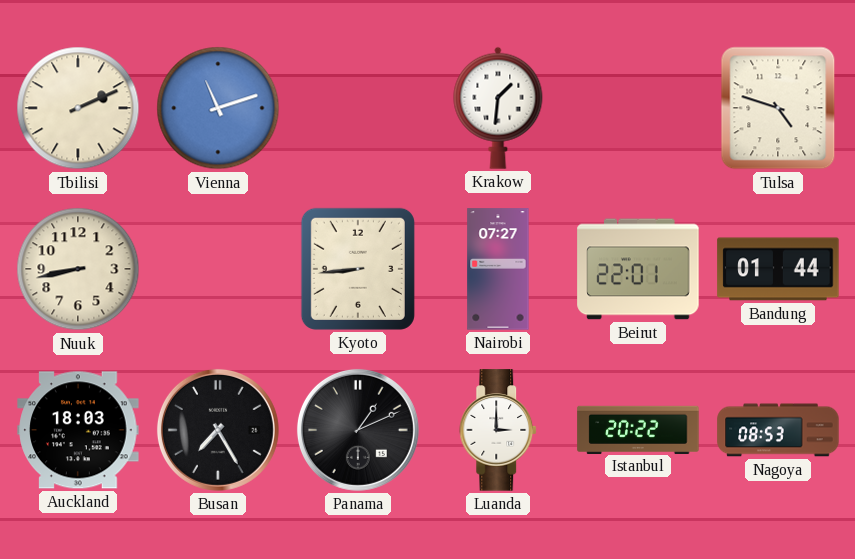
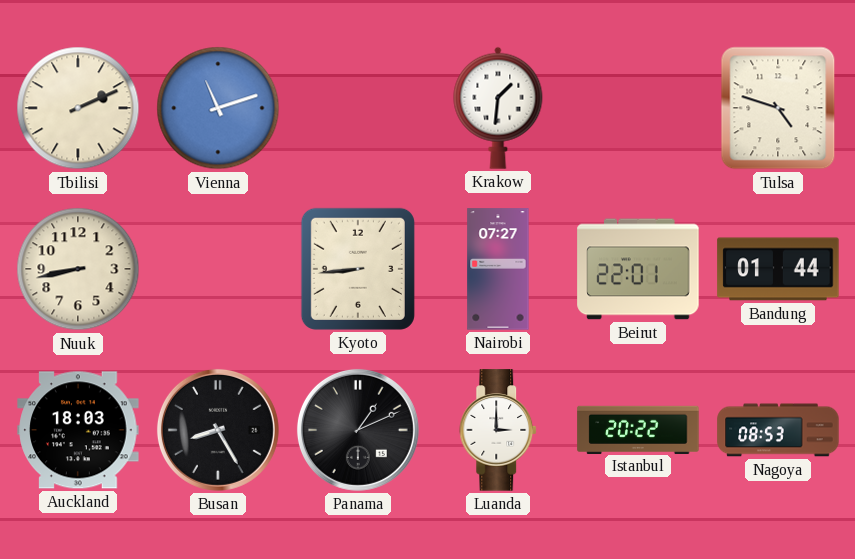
Busan: 7:25 -> 8:25 (218, 430)
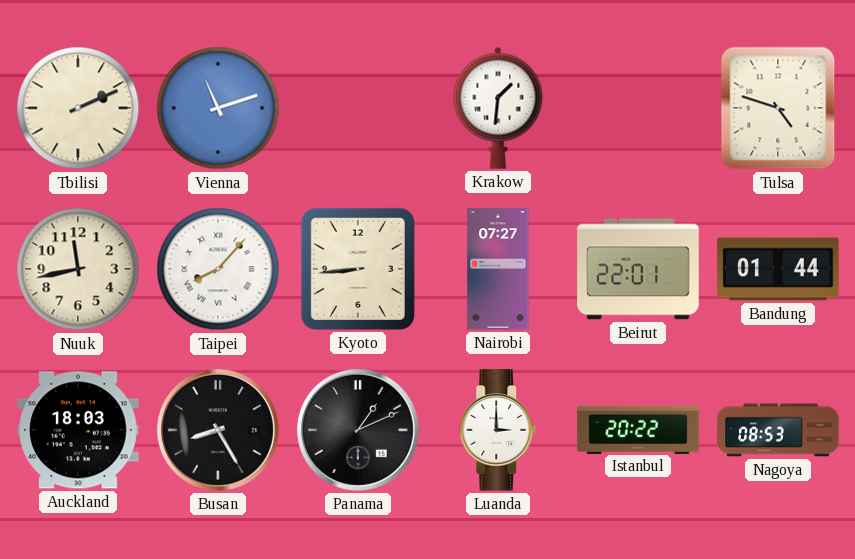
Nuuk: 8:43 -> 11:43 (78, 269)
Taipei: none -> 8:07 (218, 269)
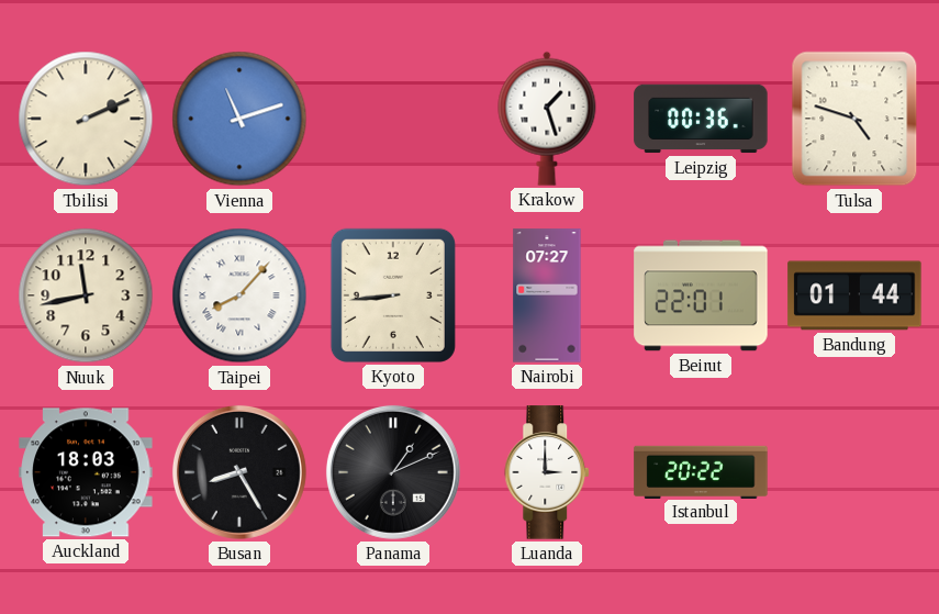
Krakow: 1:31 -> 1:27 (547, 119)
Leipzig: none -> 00:36 (701, 119)
Nagoya: 08:53 -> none (778, 430)
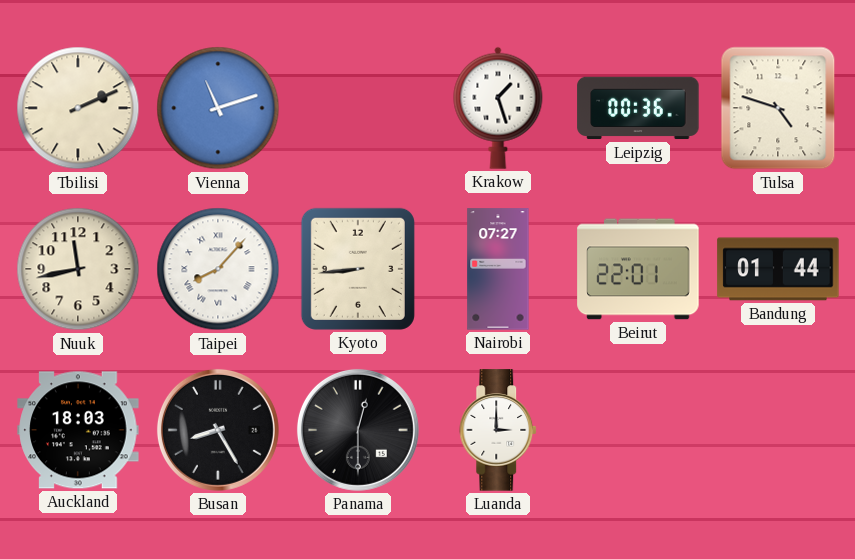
Panama: 1:11 -> 12:30 (358, 430)
Istanbul: 20:22 -> none (701, 471)
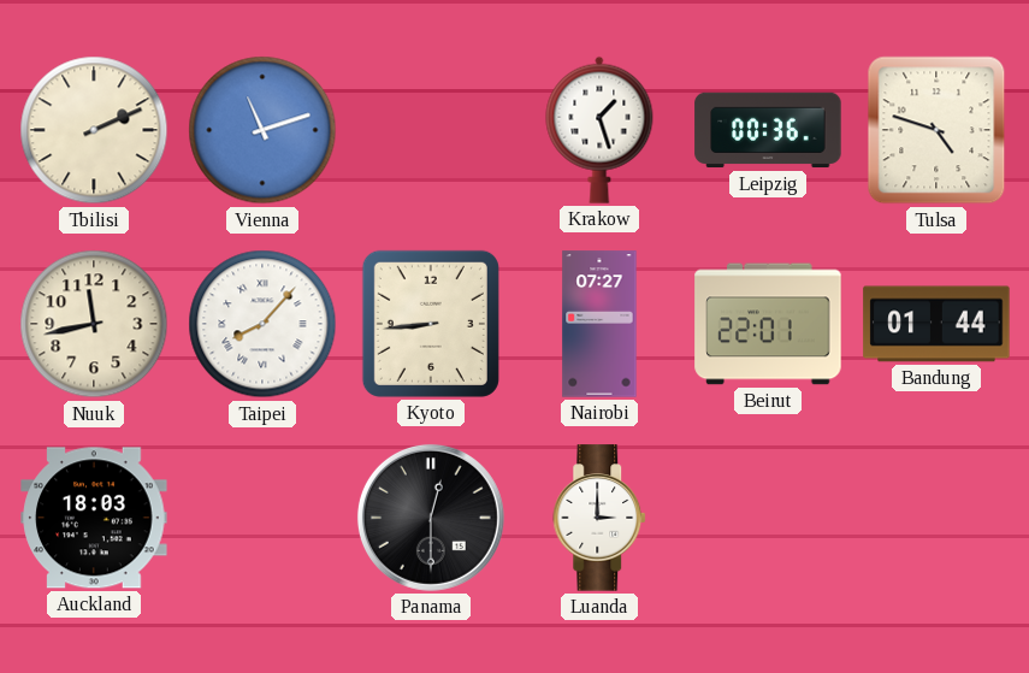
Busan: 8:25 -> none (218, 430)
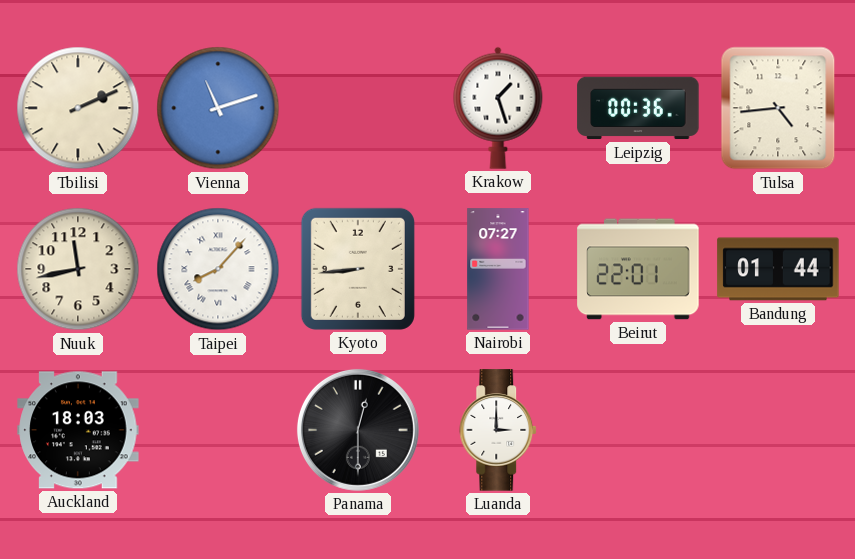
Tulsa: 4:48 -> 4:44 (778, 108)
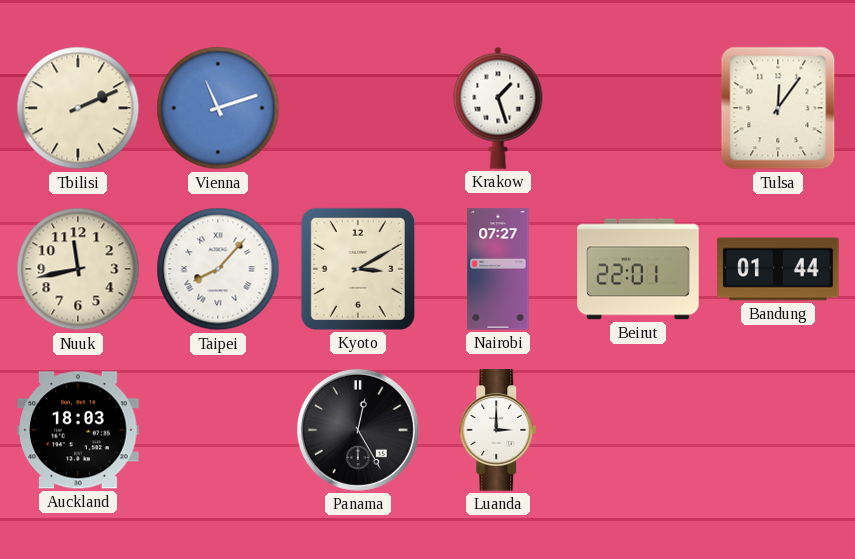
Leipzig: 00:36 -> none (638, 108)
Tulsa: 4:44 -> 12:06 (778, 108)
Kyoto: 8:44 -> 3:10 (358, 269)
Panama: 12:30 -> 12:25 (358, 430)
